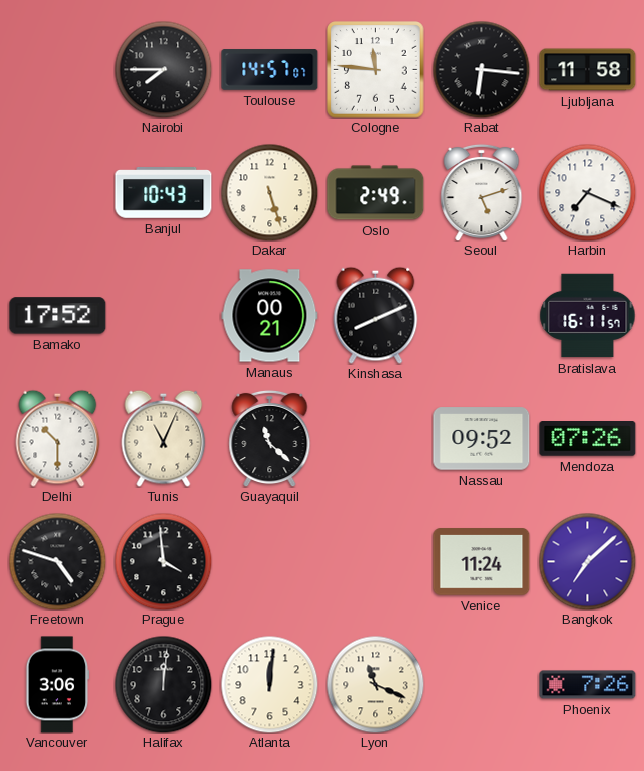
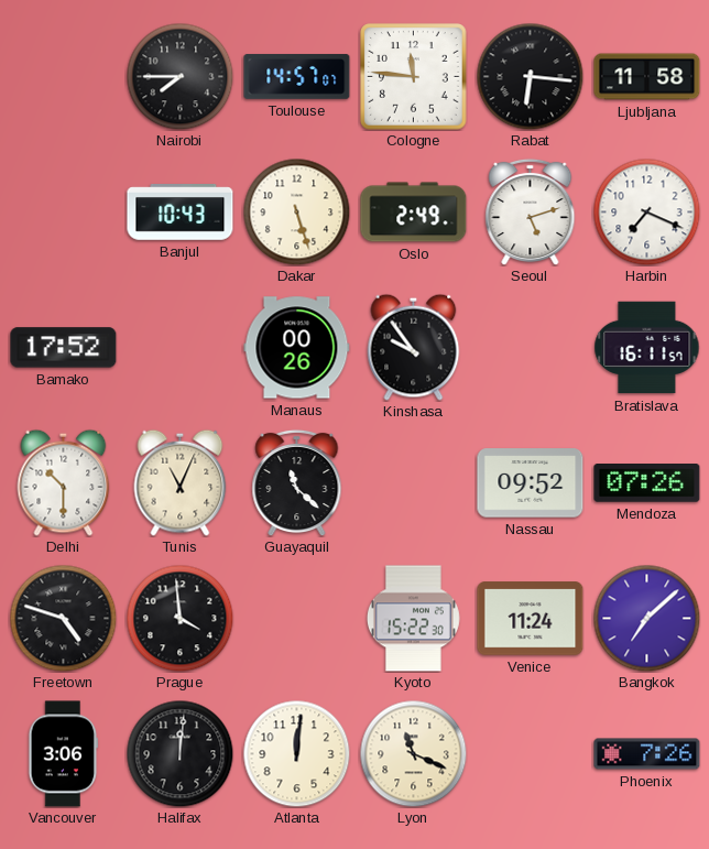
Manaus: 00:21 -> 00:26 (297, 348)
Kinshasa: 8:11 -> 9:54 (414, 347)
Kyoto: none -> 15:22 (413, 619)
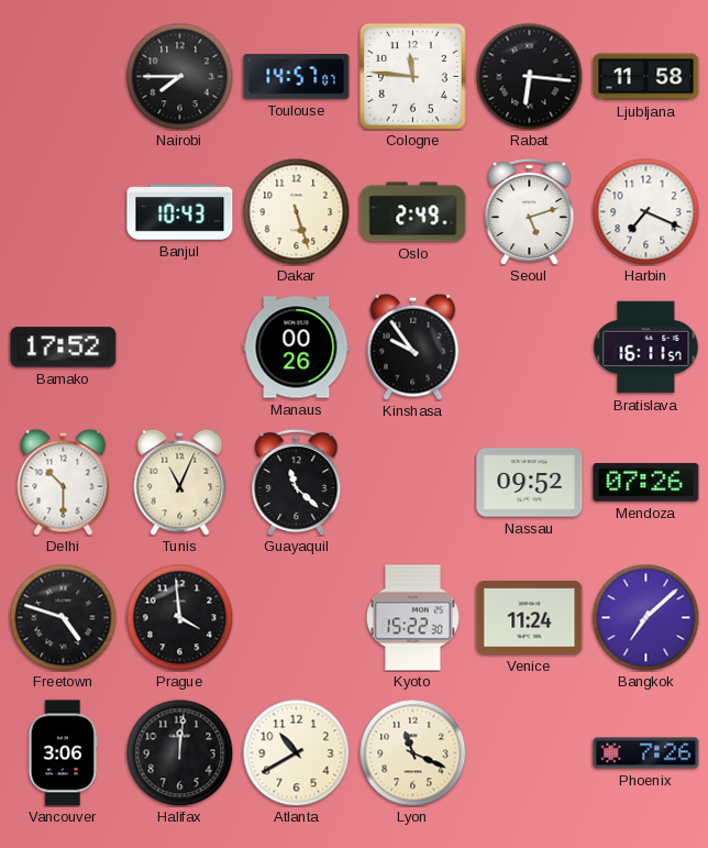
Atlanta: 12:01 -> 10:40 (296, 752)
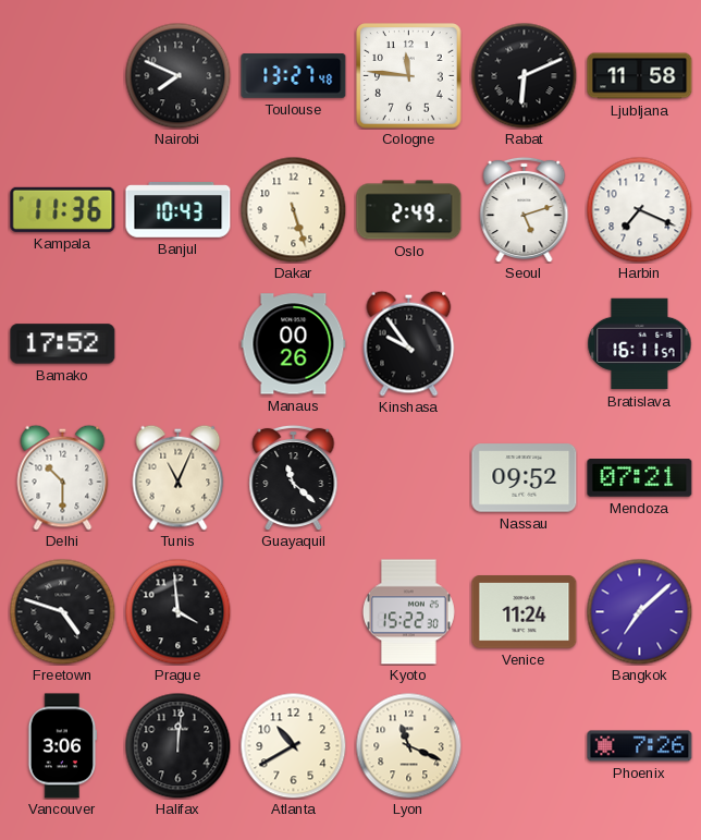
Nairobi: 7:45 -> 7:49 (177, 75)
Toulouse: 14:57 -> 13:27 (294, 76)
Rabat: 6:16 -> 6:11 (524, 75)
Kampala: none -> 11:36 (63, 209)
Mendoza: 07:26 -> 07:21 (640, 478)
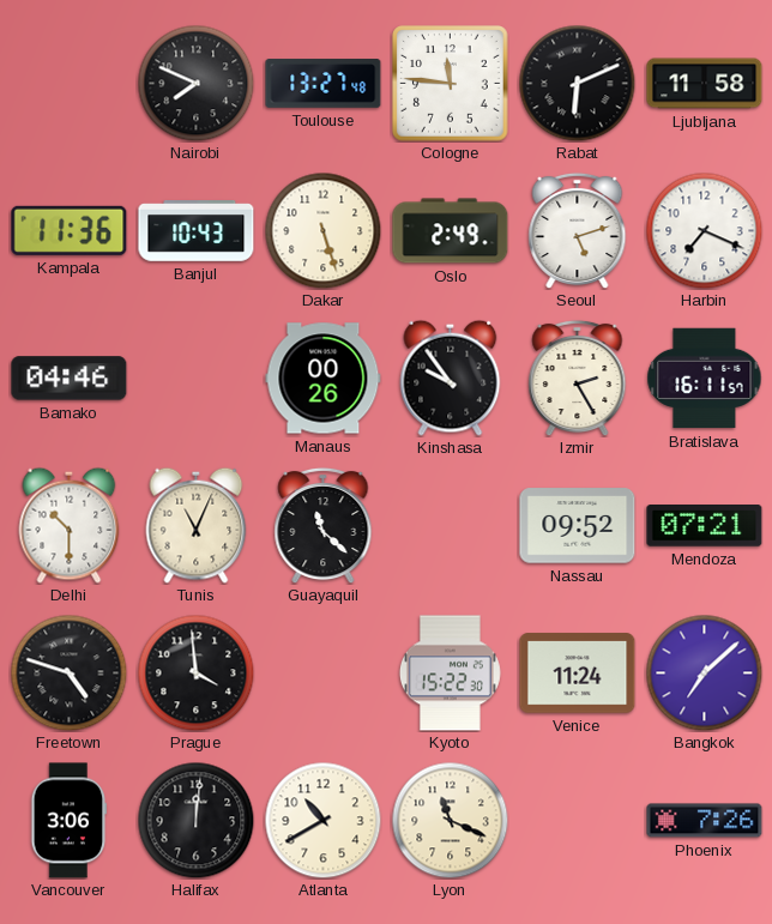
Bamako: 17:52 -> 04:46 (70, 379)
Izmir: none -> 2:25 (578, 378)
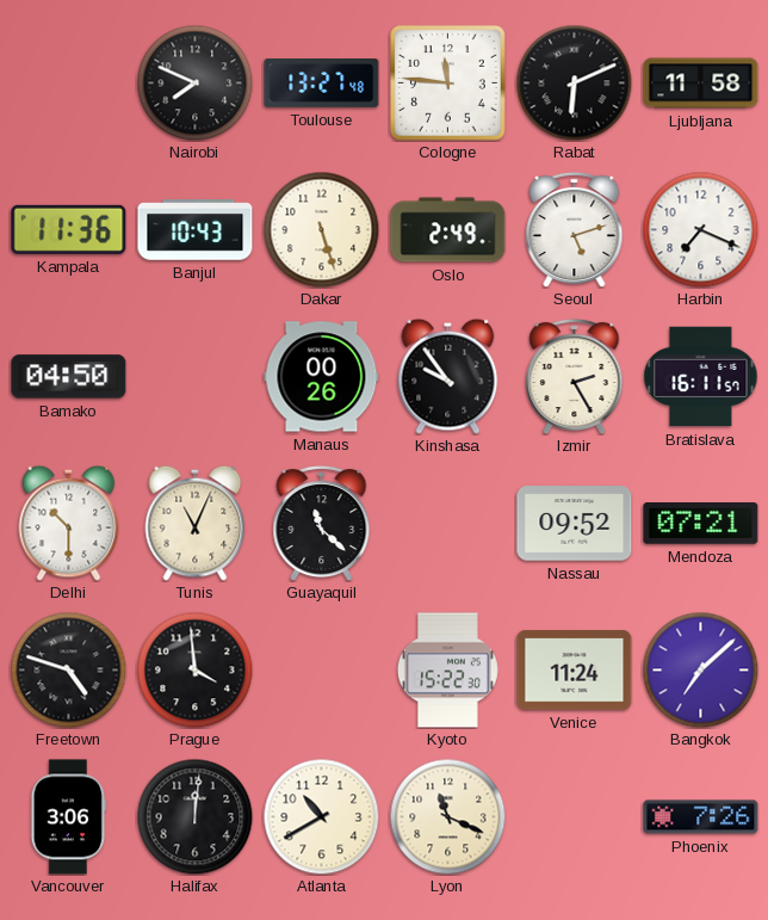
Bamako: 04:46 -> 04:50 (69, 377)
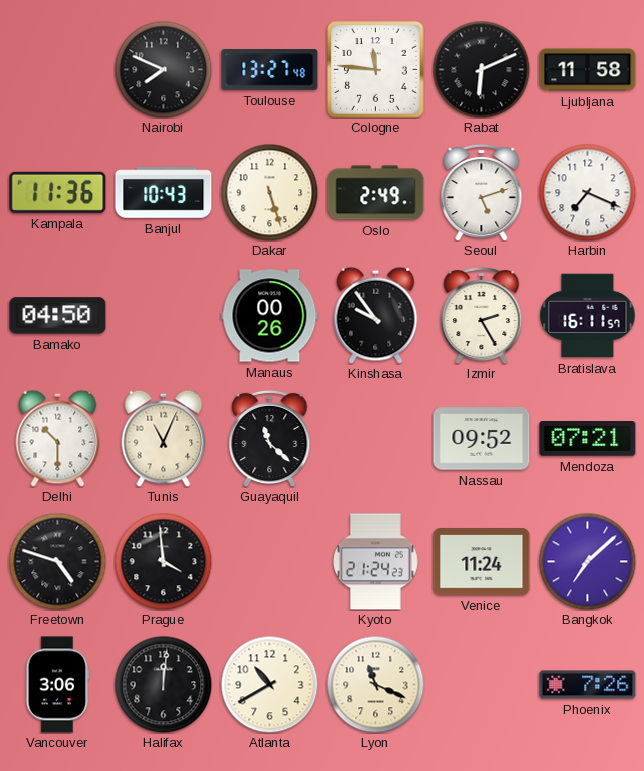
Kyoto: 15:22 -> 21:24 (375, 562)
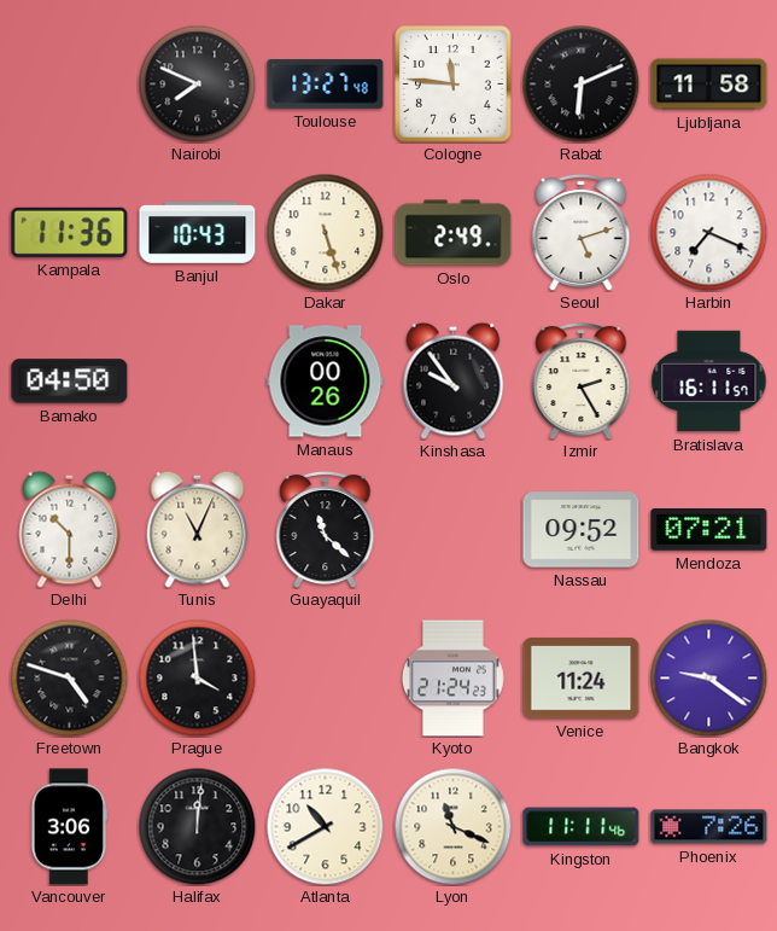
Bangkok: 7:08 -> 9:21 (708, 677)
Kingston: none -> 11:11 (582, 827)
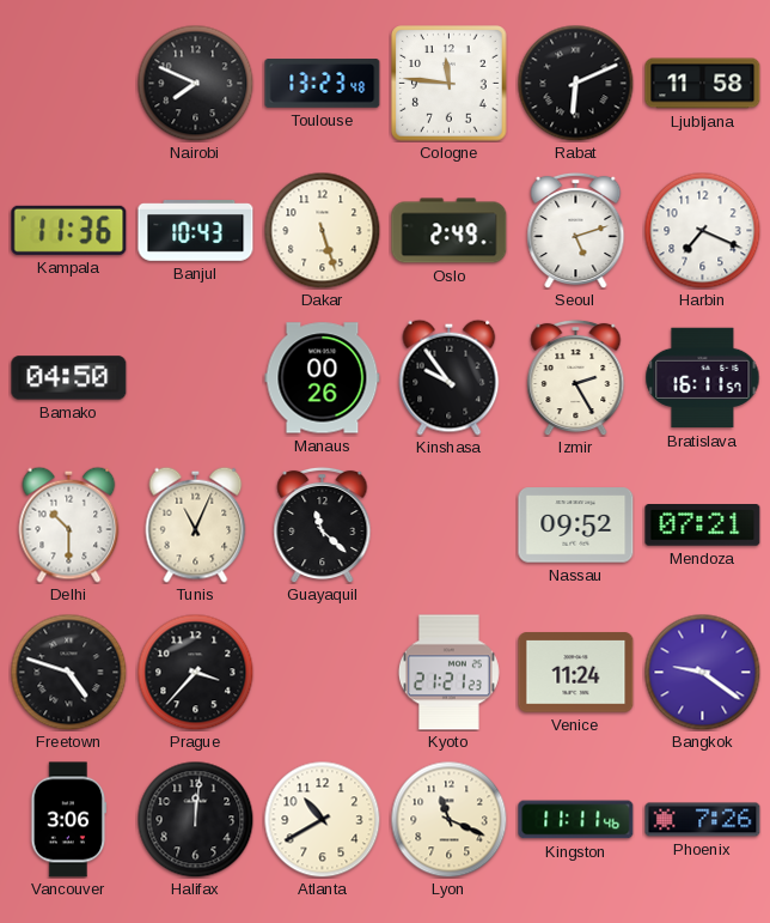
Toulouse: 13:27 -> 13:23 (323, 84)
Prague: 3:59 -> 3:37 (195, 672)
Kyoto: 21:24 -> 21:21 (448, 673)
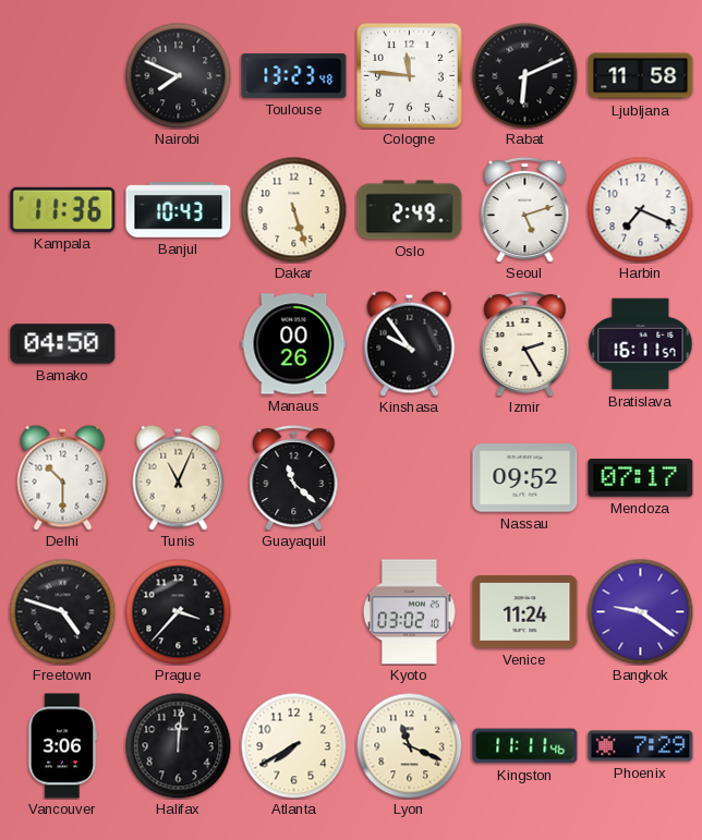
Mendoza: 07:21 -> 07:17 (641, 478)
Kyoto: 21:21 -> 03:02 (409, 612)
Atlanta: 10:40 -> 7:40 (293, 745)
Phoenix: 7:26 -> 7:29 (641, 746)
